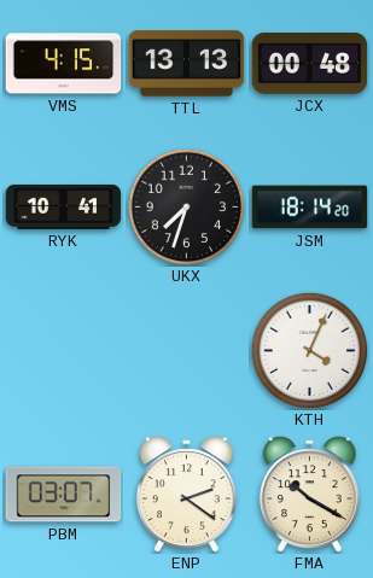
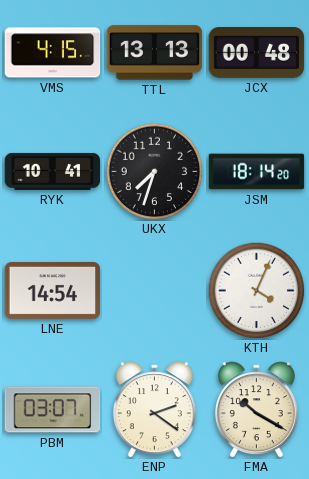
LNE: none -> 14:54 (53, 290)
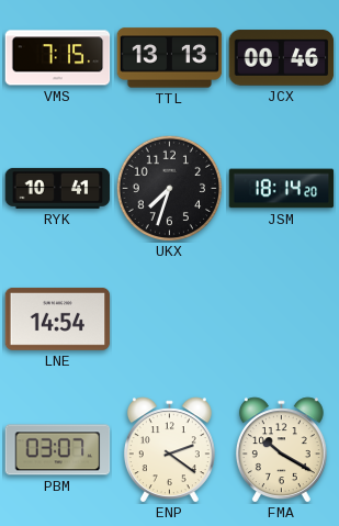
VMS: 4:15 -> 7:15 (58, 58)
JCX: 00:48 -> 00:46 (282, 58)
KTH: 4:04 -> none (256, 290)
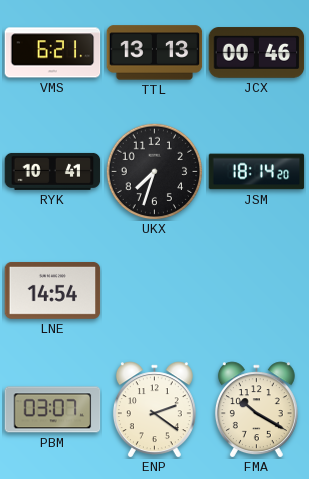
VMS: 7:15 -> 6:21 (53, 53)
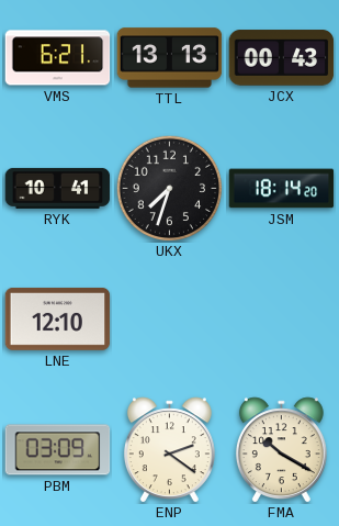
JCX: 00:46 -> 00:43 (282, 58)
LNE: 14:54 -> 12:10 (58, 318)
PBM: 03:07 -> 03:09 (58, 450)
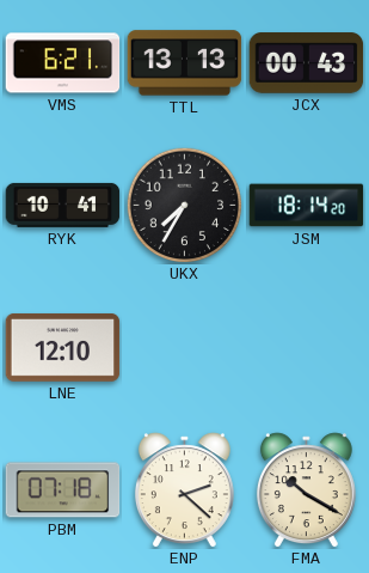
UKX: 7:33 -> 7:35 (184, 205)
PBM: 03:09 -> 07:18 (63, 490)
ENP: 2:21 -> 2:22 (184, 490)
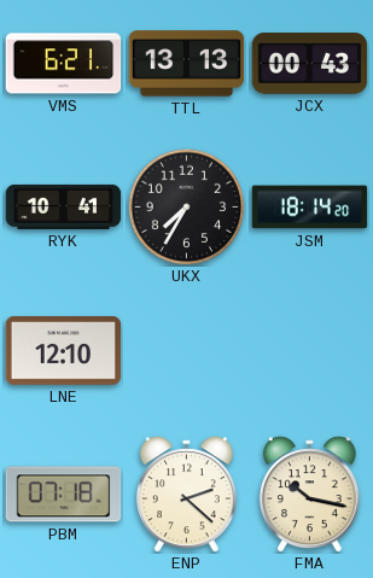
FMA: 10:20 -> 10:17 (309, 495)
